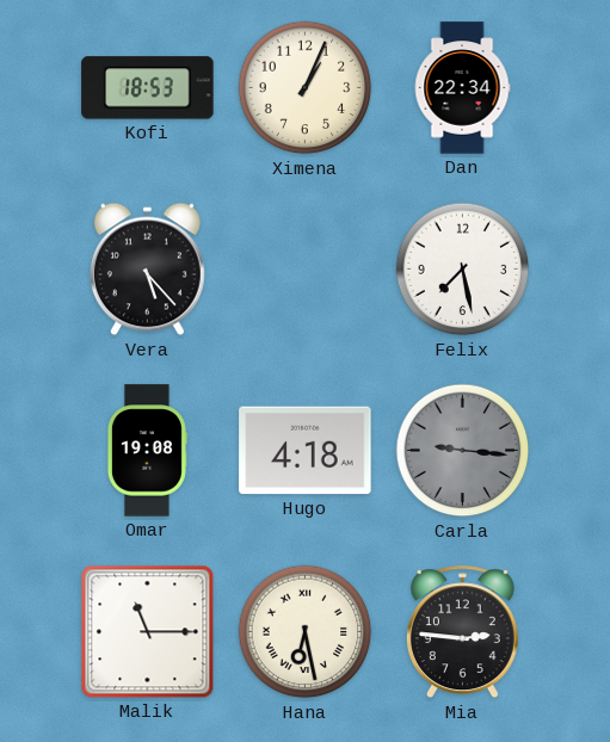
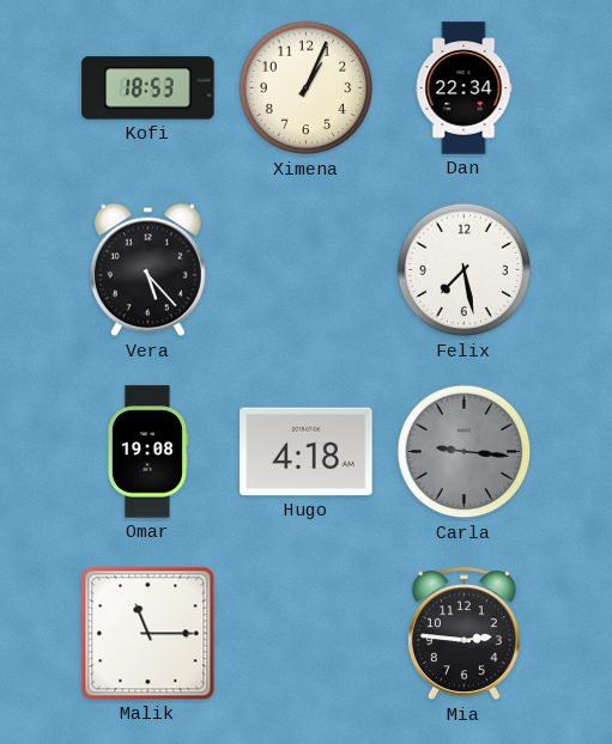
Hana: 6:28 -> none (306, 632)
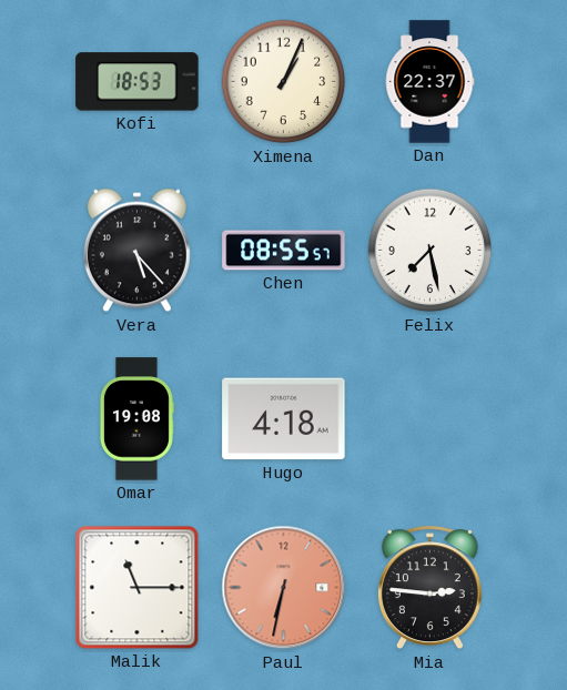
Dan: 22:34 -> 22:37 (429, 82)
Chen: none -> 08:55 (284, 251)
Carla: 9:16 -> none (465, 452)
Paul: none -> 6:32 (284, 588)
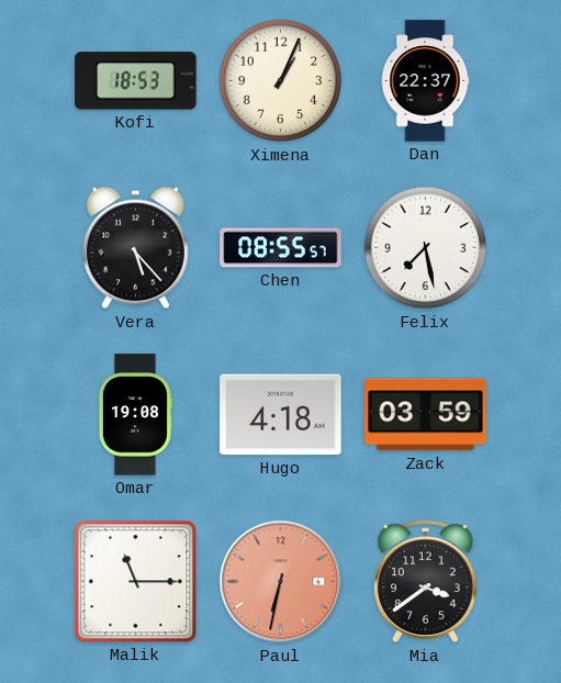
Zack: none -> 03:59 (426, 415)
Mia: 2:46 -> 3:39 (425, 582)
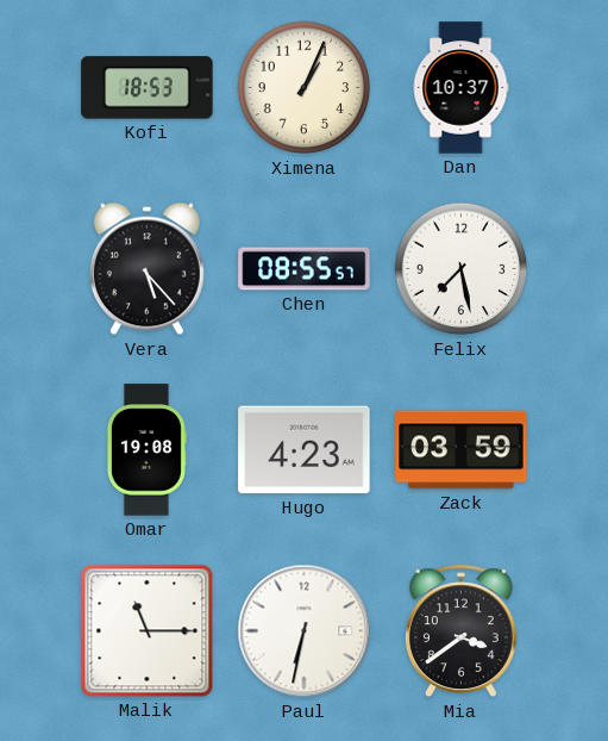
Dan: 22:37 -> 10:37 (460, 88)
Hugo: 4:18 -> 4:23 (305, 450)
Paul dial: salmon -> white (305, 631)
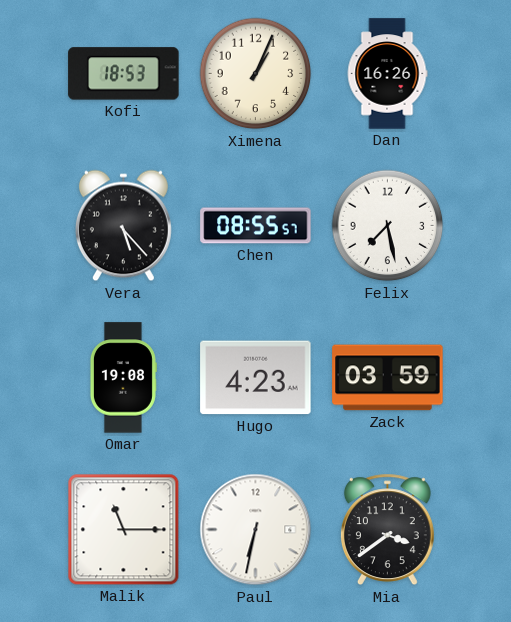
Dan: 10:37 -> 16:26 (387, 74)
